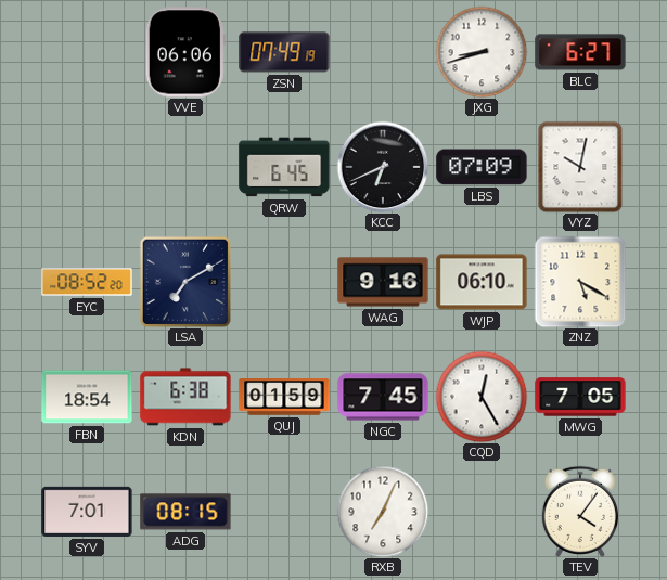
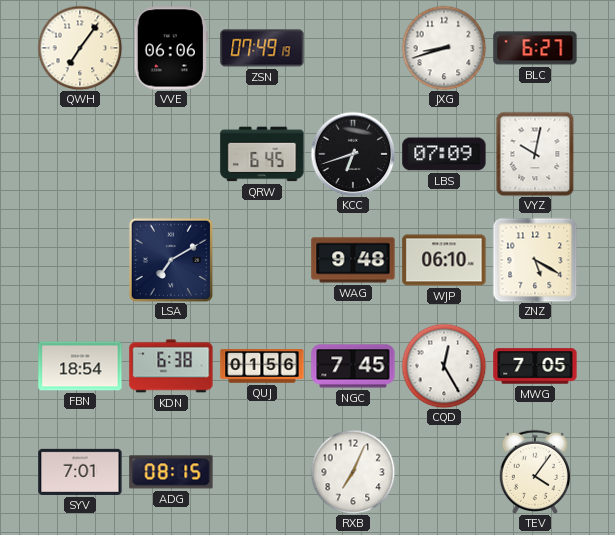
QWH: none -> 7:06 (80, 48)
KCC: 6:41 -> 6:42 (353, 154)
EYC: 08:52 -> none (87, 282)
WAG: 9:16 -> 9:48 (353, 260)
QUJ: 01:59 -> 01:56 (262, 366)
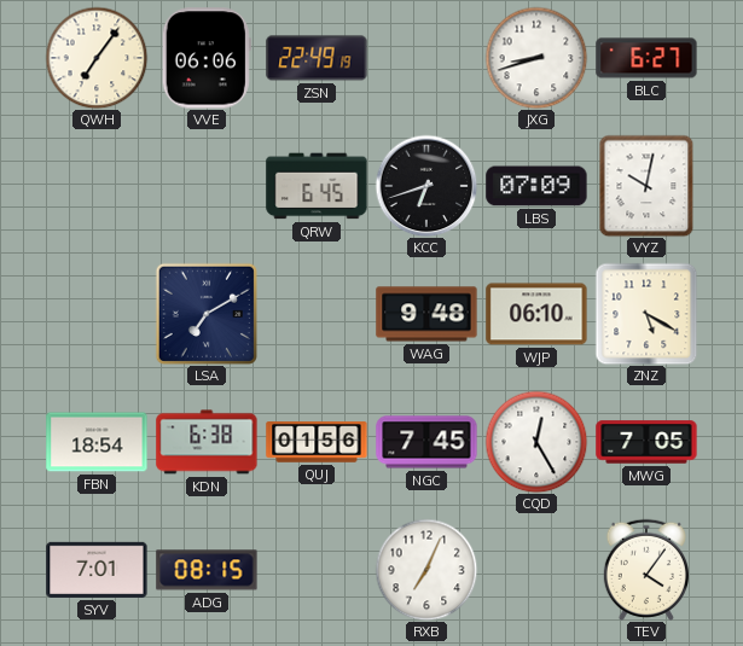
ZSN: 07:49 -> 22:49 (317, 58)
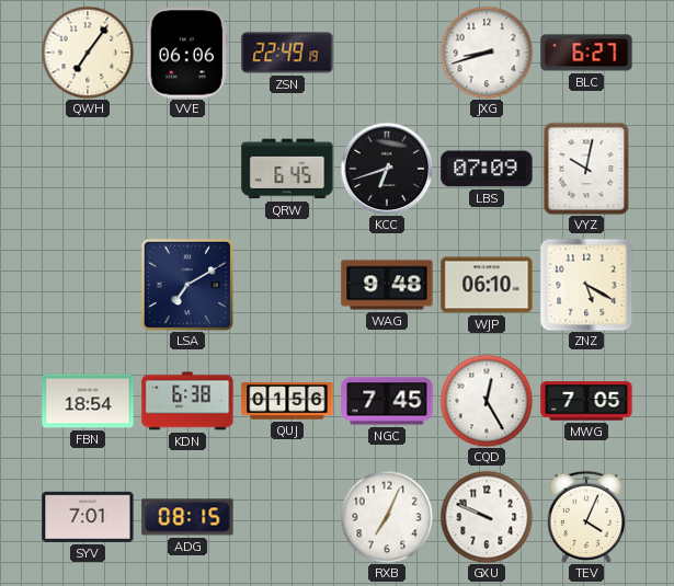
GXU: none -> 9:49 (487, 517)
TEV: 4:06 -> 4:04 (586, 517)
